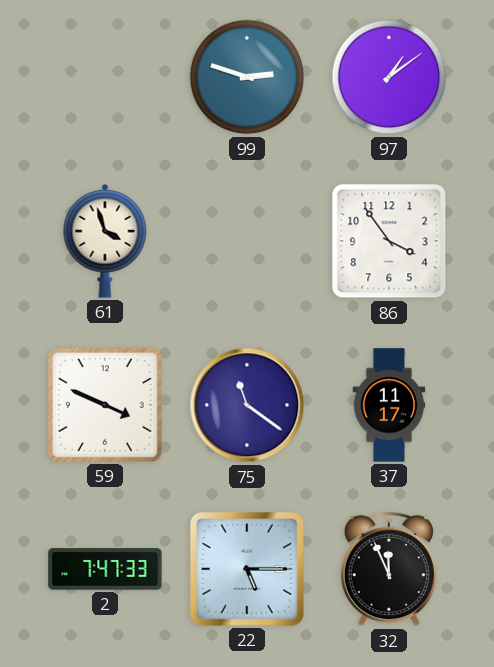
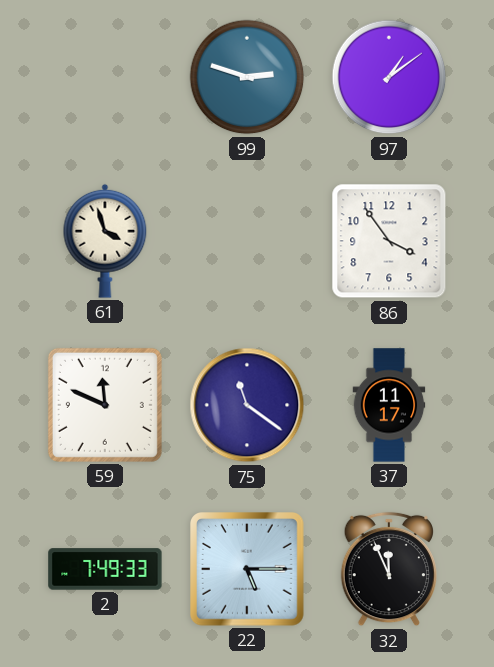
59: 3:49 -> 11:49 (105, 405)
2: 7:47 -> 7:49 (105, 569)
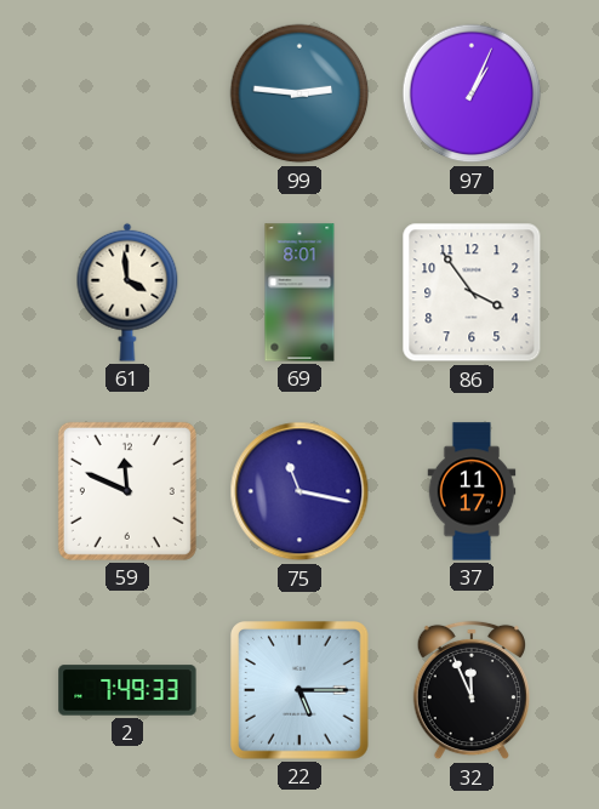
99: 2:48 -> 2:46 (299, 93)
97: 1:09 -> 1:04 (472, 93)
61: 3:57 -> 3:59 (127, 292)
69: none -> 8:01 (299, 292)
75: 11:21 -> 11:17 (299, 491)
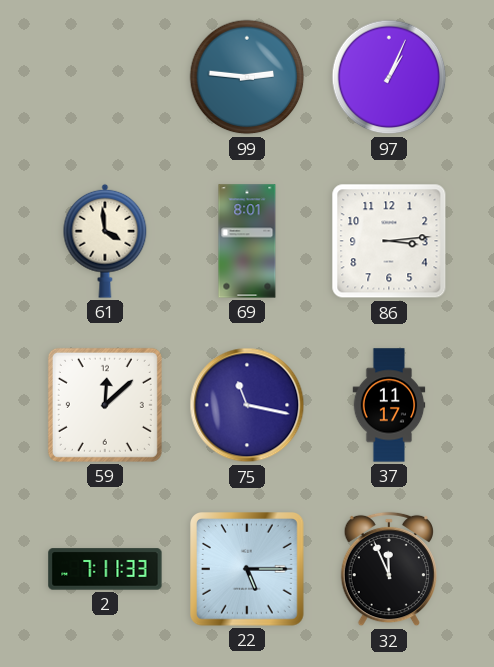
86: 3:54 -> 3:14 (389, 241)
59: 11:49 -> 12:08 (105, 405)
2: 7:49 -> 7:11 (105, 569)
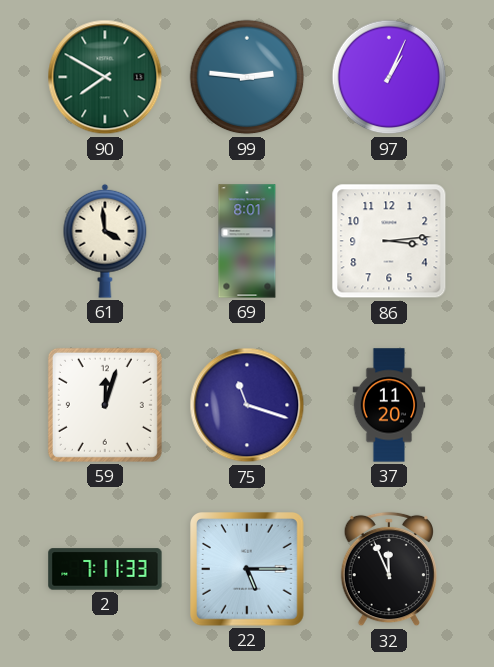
90: none -> 7:50 (105, 77)
59: 12:08 -> 12:03 (105, 405)
75: 11:17 -> 11:18 (247, 405)
37: 11:17 -> 11:20 (389, 405)
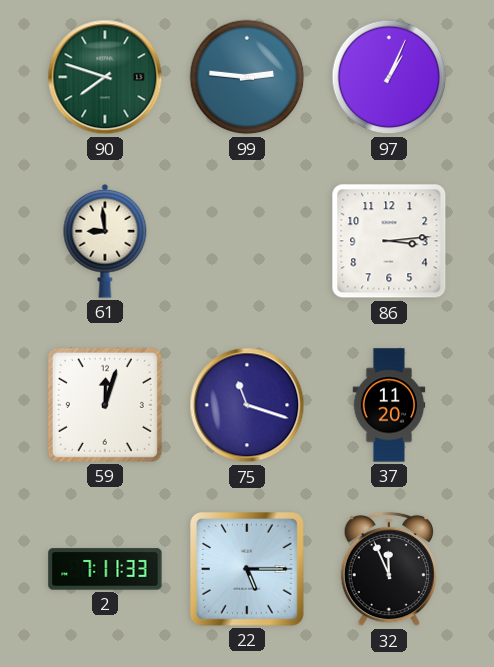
90: 7:50 -> 7:48 (105, 77)
61: 3:59 -> 8:59 (105, 241)
69: 8:01 -> none (247, 241)
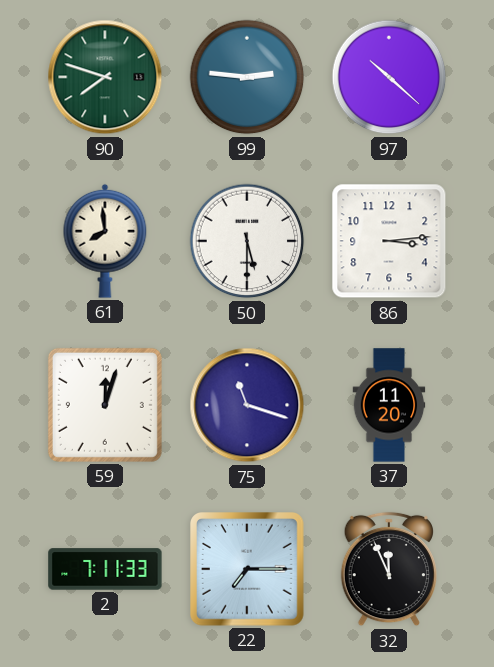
97: 1:04 -> 10:22 (389, 77)
61: 8:59 -> 7:59 (105, 241)
50: none -> 5:30 (247, 241)
22: 5:15 -> 7:15 (248, 570)
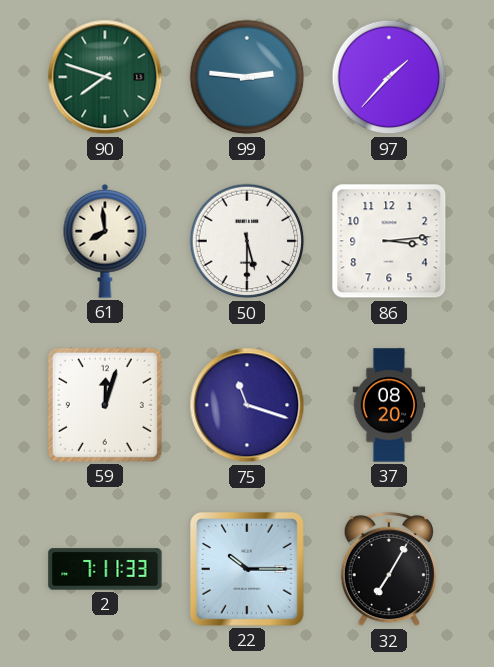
97: 10:22 -> 1:37 (389, 77)
37: 11:20 -> 08:20 (389, 405)
22: 7:15 -> 10:15 (248, 570)
32: 11:56 -> 7:05 (388, 569)
